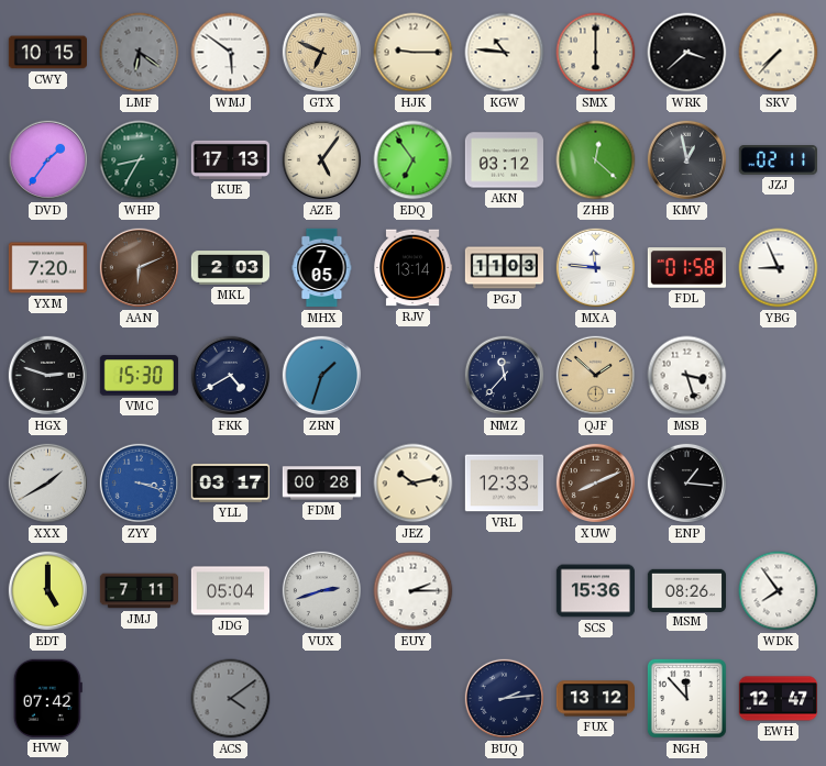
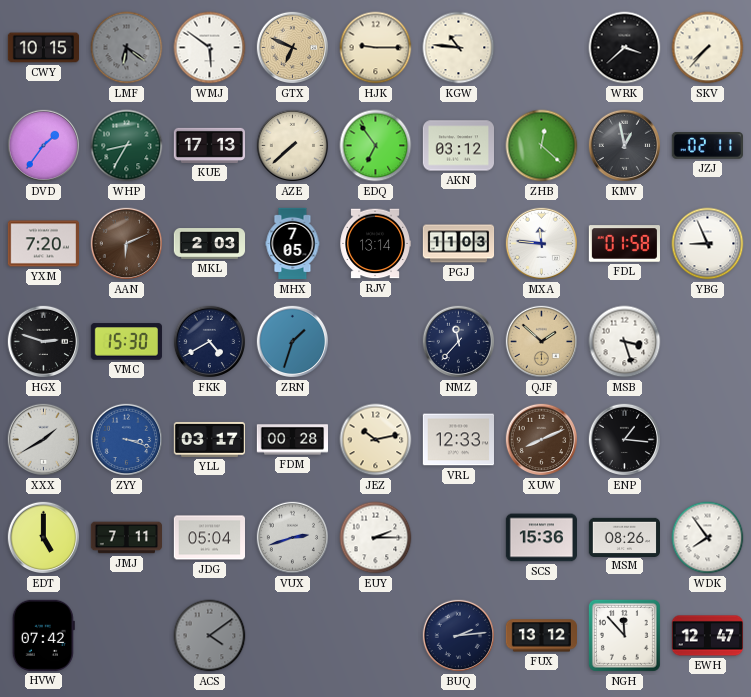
SMX: 6:00 -> none (596, 53)
AZE: 5:06 -> 7:38 (293, 146)
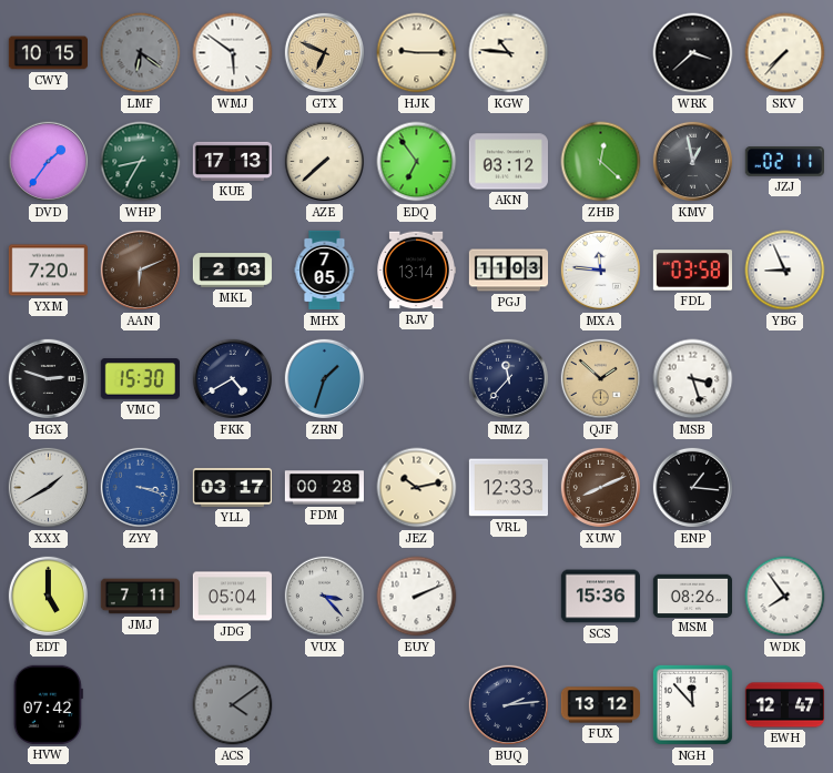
FDL: 01:58 -> 03:58 (692, 271)
VUX: 2:42 -> 3:23 (325, 597)
EUY: 2:15 -> 2:11 (417, 597)
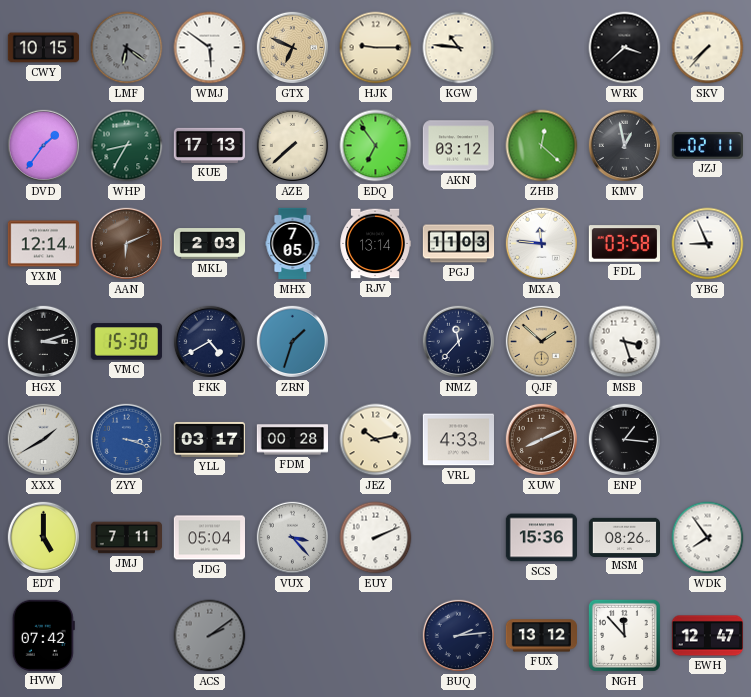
YXM: 7:20 -> 12:14 (43, 244)
HGX: 2:48 -> 3:12 (44, 342)
VRL: 12:33 -> 4:33 (458, 440)
ACS: 4:09 -> 2:09 (210, 636)
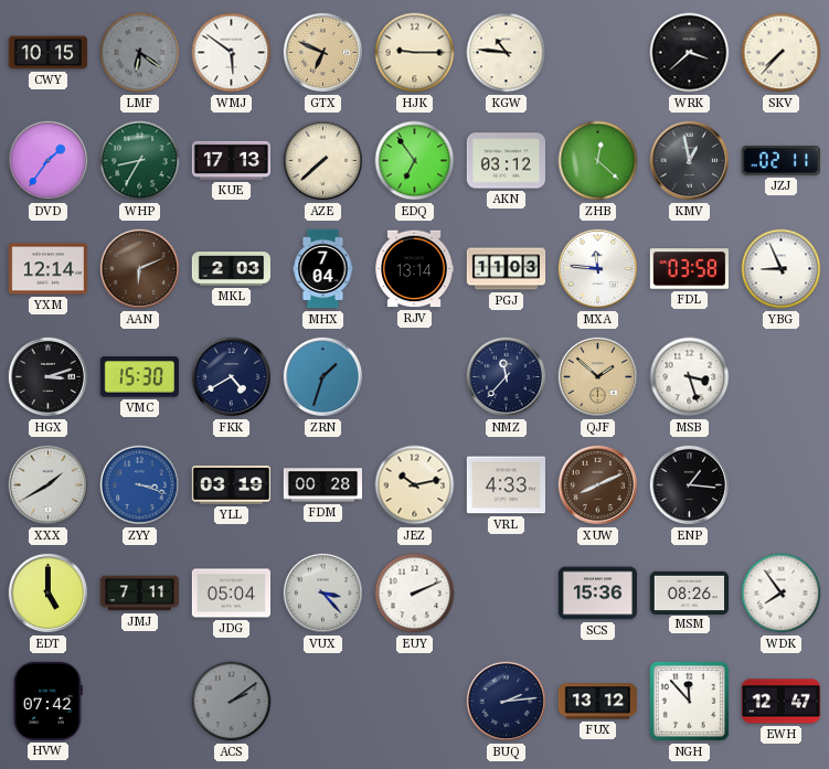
MHX: 7:05 -> 7:04 (323, 269)
YLL: 03:17 -> 03:19 (231, 484)
